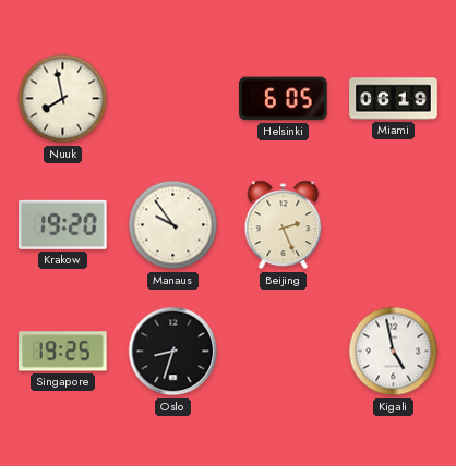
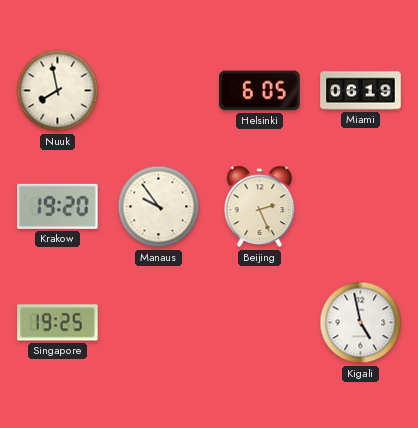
Oslo: 8:33 -> none (173, 352)
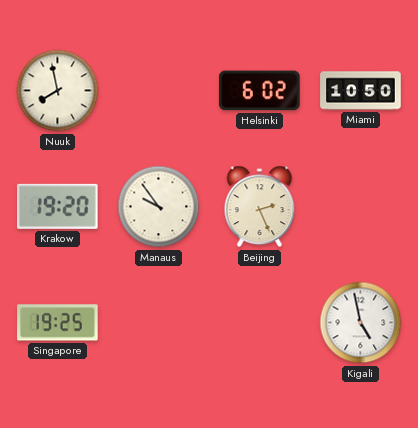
Helsinki: 6:05 -> 6:02 (260, 91)
Miami: 06:19 -> 10:50 (361, 91)
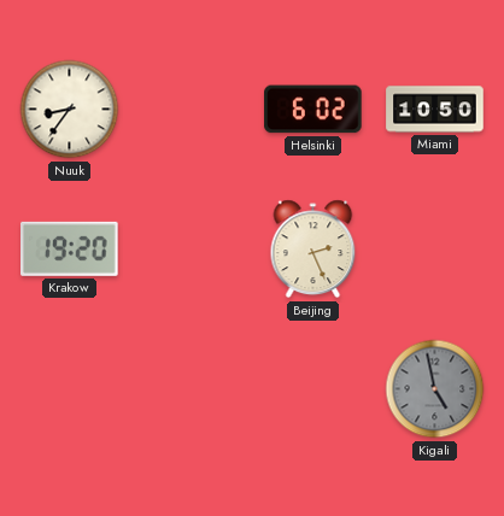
Nuuk: 7:58 -> 8:36 (70, 110)
Manaus: 9:54 -> none (159, 207)
Singapore: 19:25 -> none (58, 323)
Kigali dial: white -> grey (435, 389)
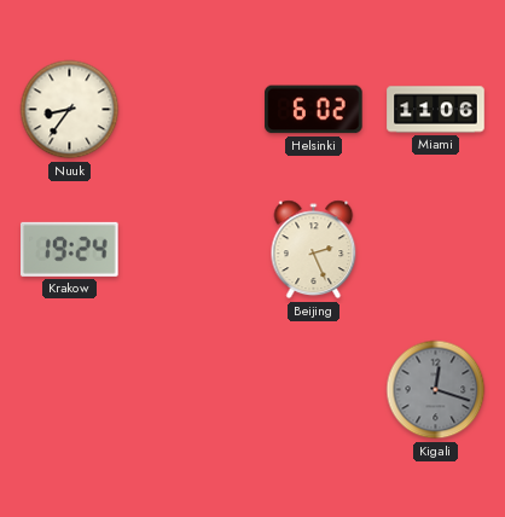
Miami: 10:50 -> 11:06 (436, 110)
Krakow: 19:20 -> 19:24 (70, 249)
Kigali: 4:58 -> 12:18 (436, 390)
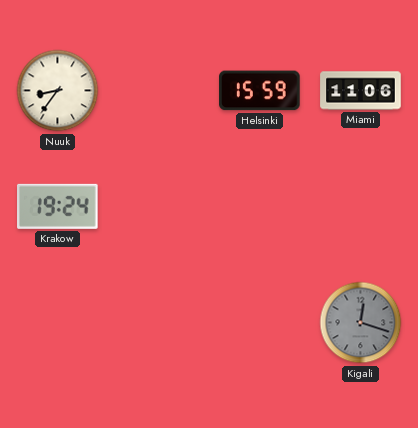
Helsinki: 6:02 -> 15:59 (260, 91)
Beijing: 2:26 -> none (314, 250)
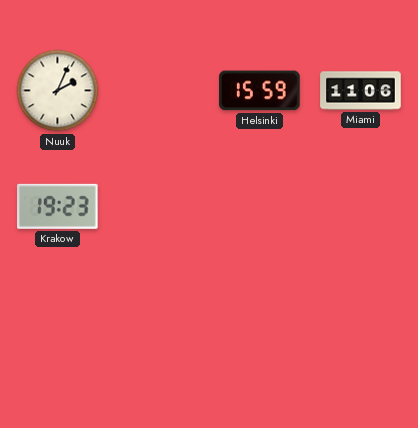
Nuuk: 8:36 -> 2:04 (58, 91)
Krakow: 19:24 -> 19:23 (58, 206)
Kigali: 12:18 -> none (361, 323)
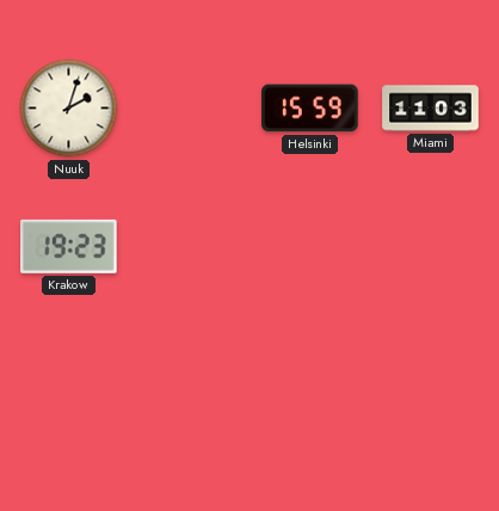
Nuuk: 2:04 -> 2:03 (69, 109)
Miami: 11:06 -> 11:03 (431, 109)
